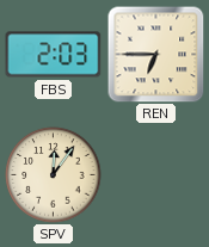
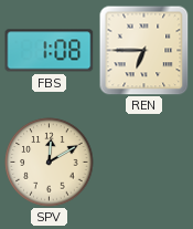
FBS: 2:03 -> 1:08 (50, 51)
SPV: 12:06 -> 12:10 (50, 163)
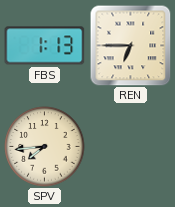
FBS: 1:08 -> 1:13 (45, 46)
SPV: 12:10 -> 7:44 (45, 147)
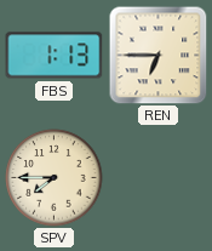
SPV: 7:44 -> 7:45 (55, 178)
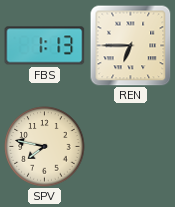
SPV: 7:45 -> 7:47 (45, 147)
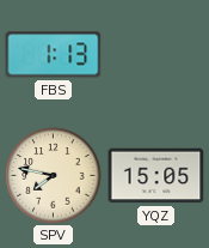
REN: 6:45 -> none (131, 46)
YQZ: none -> 15:05 (156, 176)
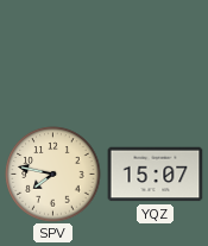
FBS: 1:13 -> none (54, 55)
YQZ: 15:05 -> 15:07 (156, 175)
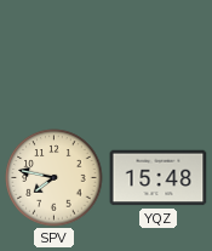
YQZ: 15:07 -> 15:48 (159, 178)
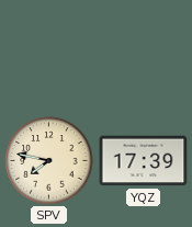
YQZ: 15:48 -> 17:39 (144, 161)
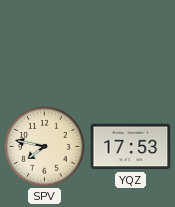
YQZ: 17:39 -> 17:53 (131, 147)
